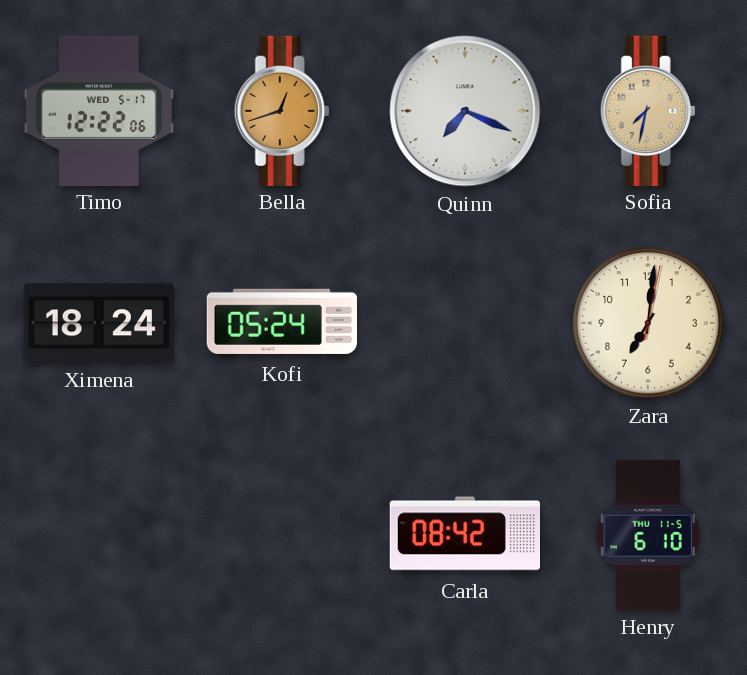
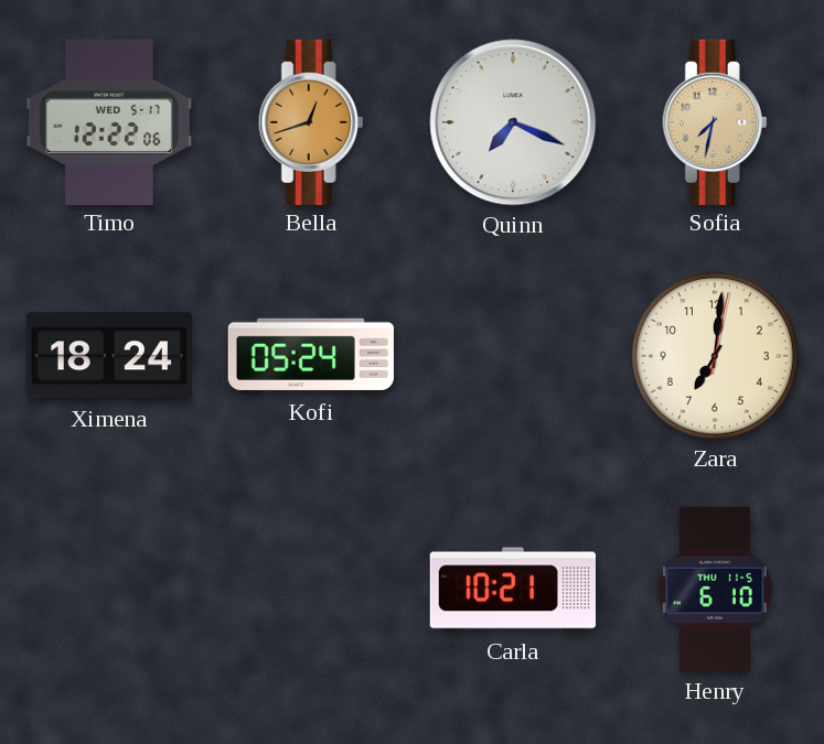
Carla: 08:42 -> 10:21 (512, 590)
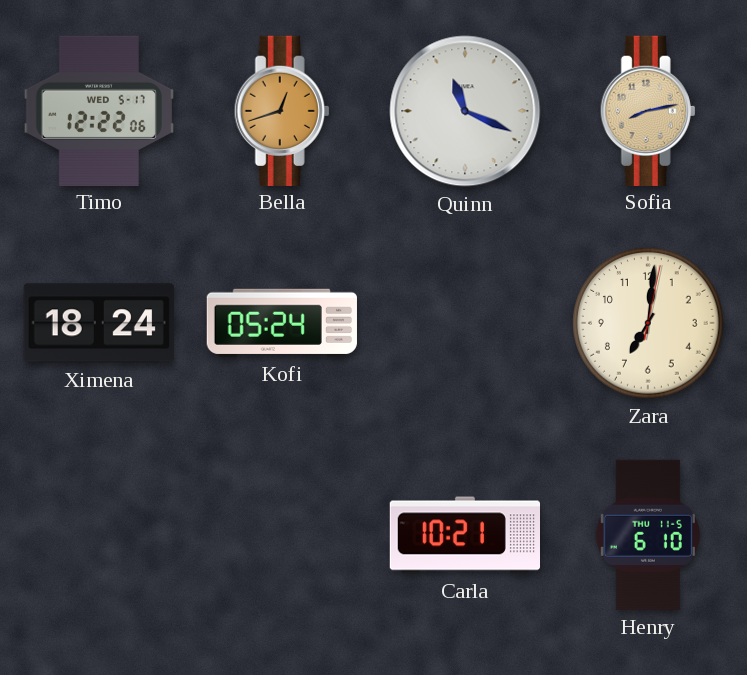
Quinn: 7:19 -> 11:19 (465, 111)
Sofia: 7:32 -> 8:13 (648, 110)
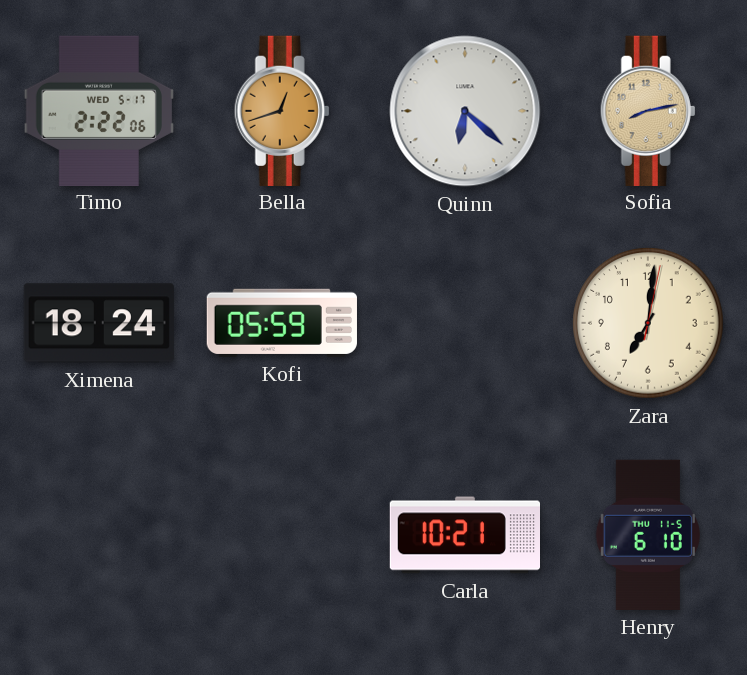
Timo: 12:22 -> 2:22 (98, 110)
Quinn: 11:19 -> 6:22 (465, 111)
Kofi: 05:24 -> 05:59 (282, 323)
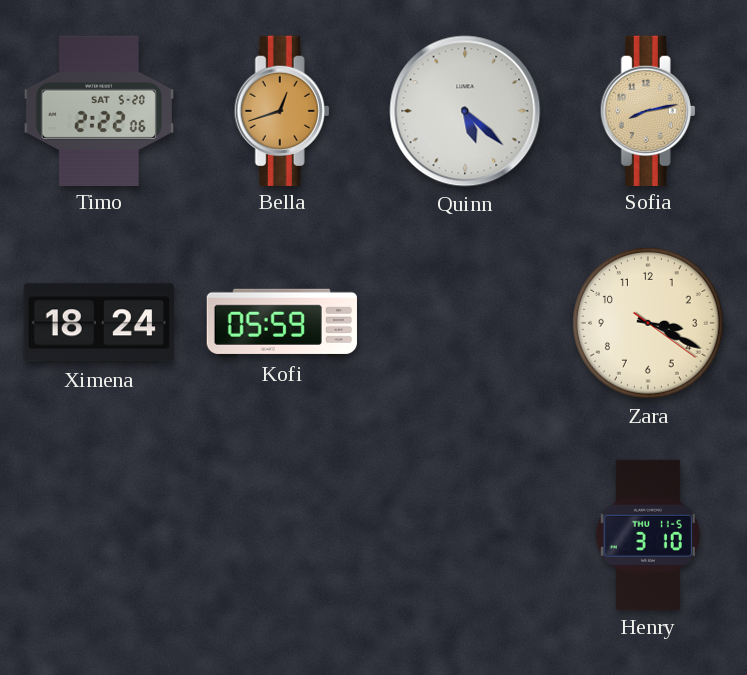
Timo date: WED 5-17 -> SAT 5-20 (98, 110)
Quinn: 6:22 -> 5:22 (465, 111)
Zara: 7:01 -> 3:19 (648, 323)
Carla: 10:21 -> none (464, 535)
Henry: 6:10 -> 3:10 (648, 535)
